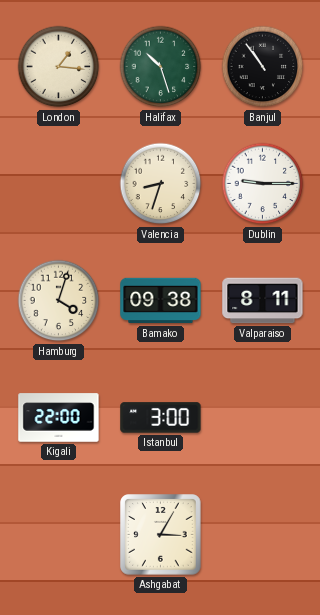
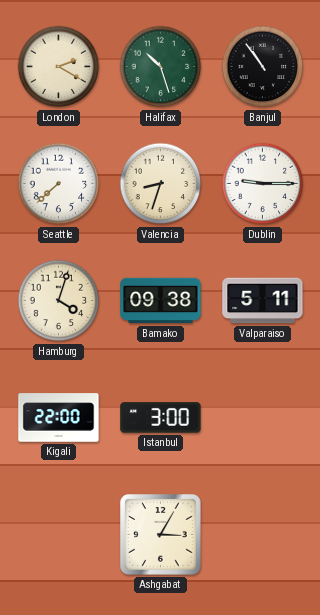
London: 1:16 -> 2:20 (59, 67)
Seattle: none -> 7:38 (59, 184)
Valparaiso: 8:11 -> 5:11 (263, 301)
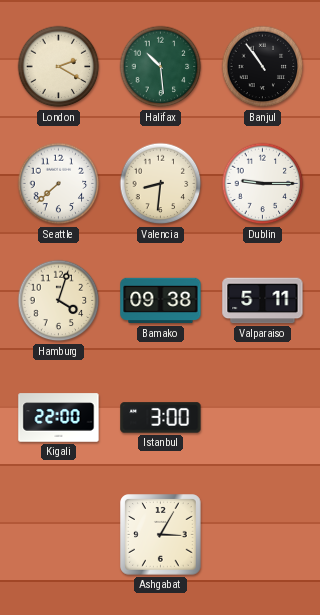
Halifax: 10:27 -> 10:29 (161, 67)
Valencia: 8:33 -> 8:31 (161, 184)
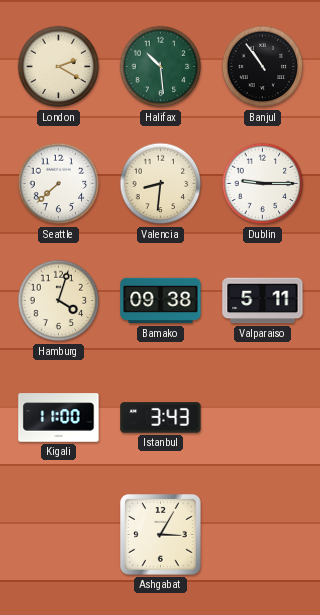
Kigali: 22:00 -> 11:00 (59, 418)
Istanbul: 3:00 -> 3:43 (161, 418)
